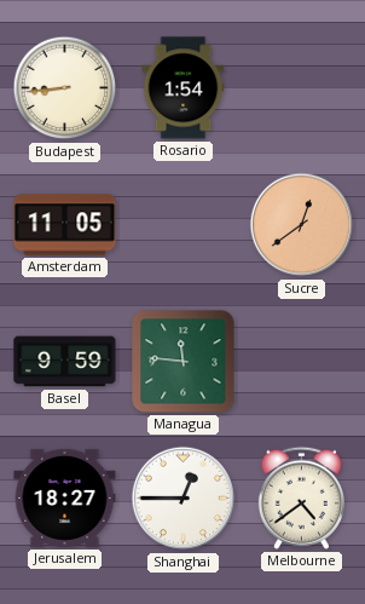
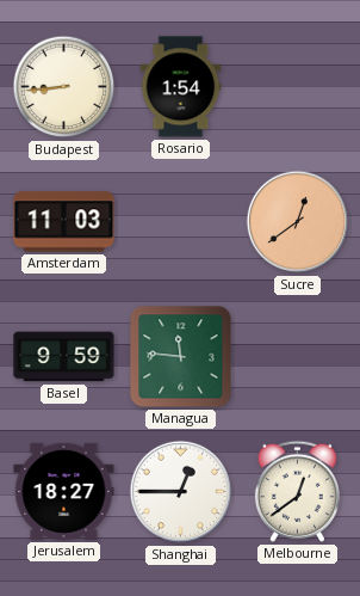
Amsterdam: 11:05 -> 11:03 (64, 222)
Melbourne: 4:39 -> 12:39 (297, 491)
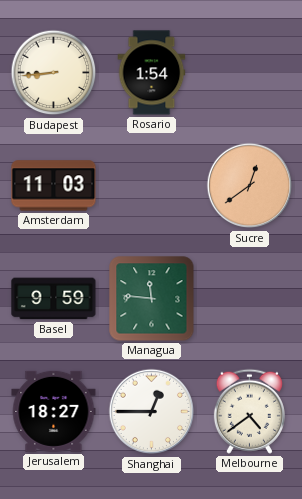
Melbourne: 12:39 -> 4:39 (249, 411)
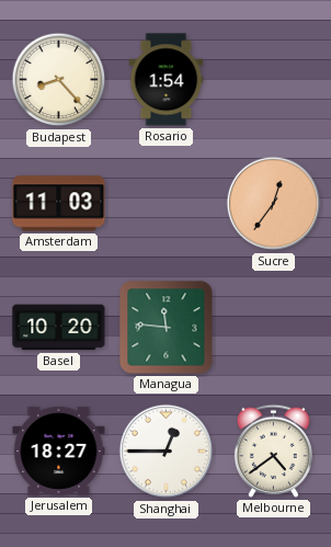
Budapest: 8:44 -> 8:23 (59, 80)
Sucre: 12:39 -> 12:36 (274, 204)
Basel: 9:59 -> 10:20 (59, 328)
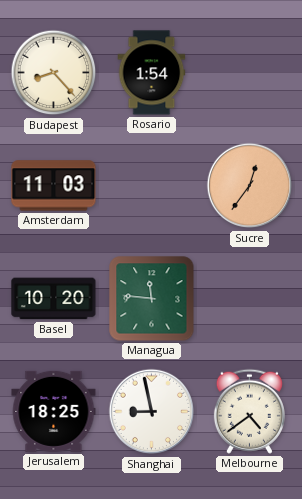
Jerusalem: 18:27 -> 18:25 (54, 411)
Shanghai: 12:45 -> 8:58 (152, 412)
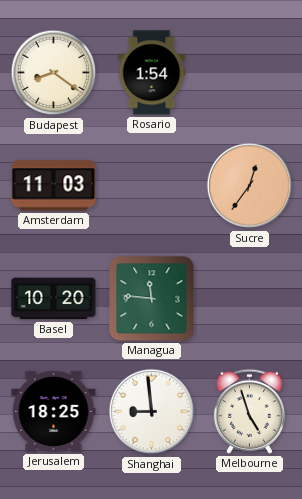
Budapest: 8:23 -> 8:21 (54, 73)
Shanghai: 8:58 -> 8:59 (152, 412)
Melbourne: 4:39 -> 4:57 (249, 411)
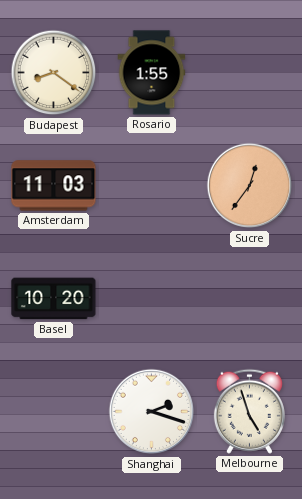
Rosario: 1:54 -> 1:55 (152, 73)
Managua: 11:46 -> none (152, 299)
Jerusalem: 18:25 -> none (54, 411)
Shanghai: 8:59 -> 2:18 (152, 412)
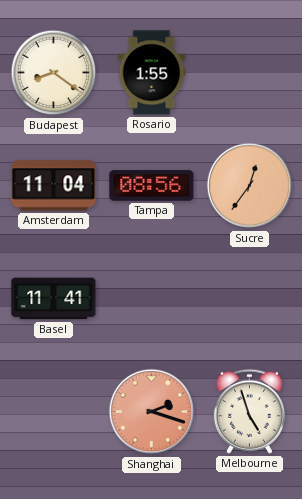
Amsterdam: 11:03 -> 11:04 (54, 186)
Tampa: none -> 08:56 (152, 186)
Basel: 10:20 -> 11:41 (54, 299)
Shanghai dial: white -> salmon (152, 412)
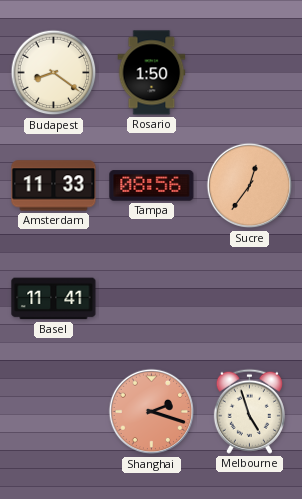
Rosario: 1:55 -> 1:50 (152, 73)
Amsterdam: 11:04 -> 11:33 (54, 186)
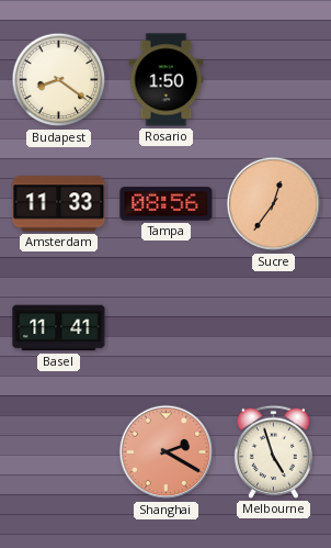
Shanghai: 2:18 -> 2:20 (167, 452)
